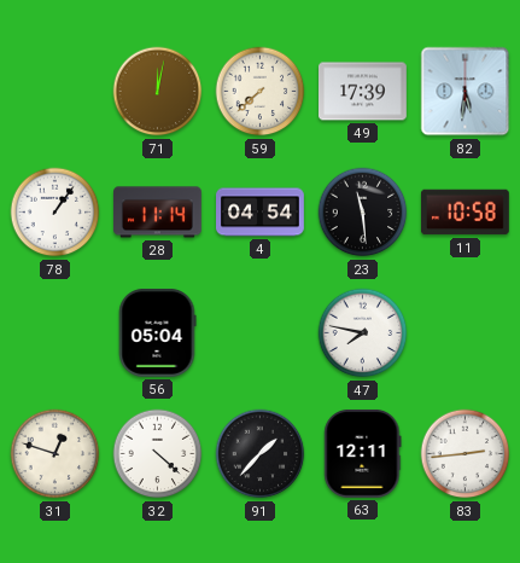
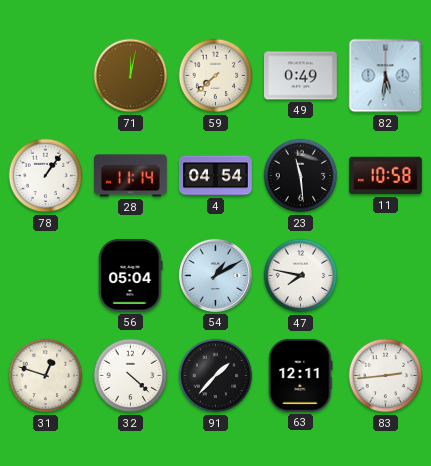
49: 17:39 -> 0:49 (301, 76)
54: none -> 1:10 (215, 275)
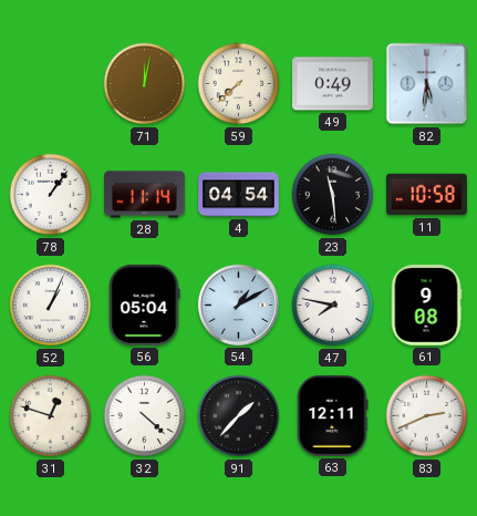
52: none -> 1:04 (51, 306)
61: none -> 9:08 (426, 306)
83: 2:44 -> 2:41 (427, 416)
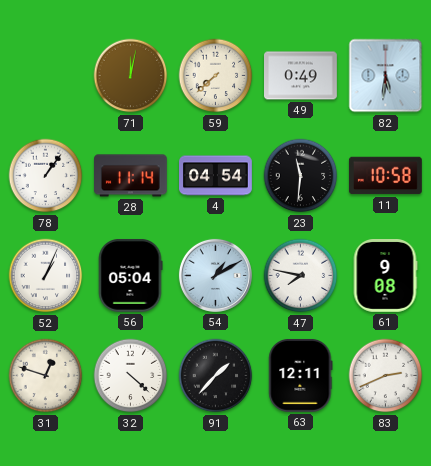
23: 11:29 -> 11:31 (301, 176)
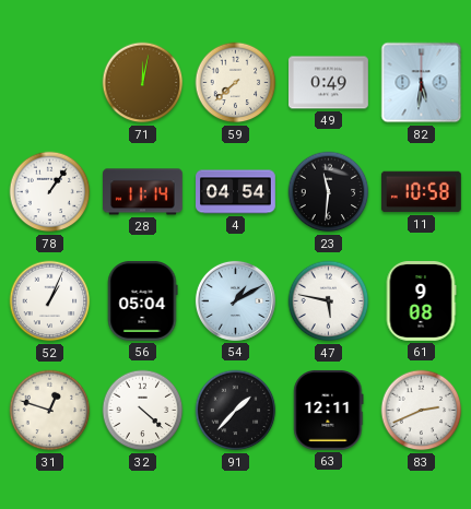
47: 7:47 -> 5:47 (329, 301)
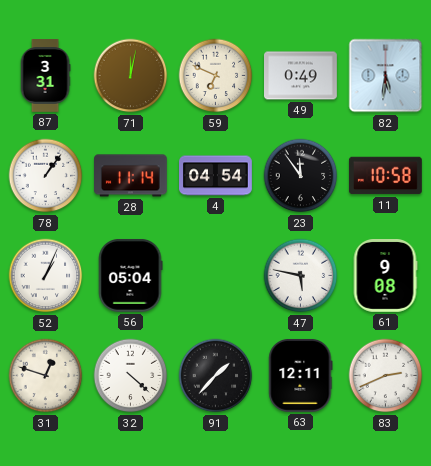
87: none -> 3:31 (45, 76)
59: 7:38 -> 6:49 (216, 76)
23: 11:31 -> 11:54 (301, 176)
54: 1:10 -> none (235, 300)
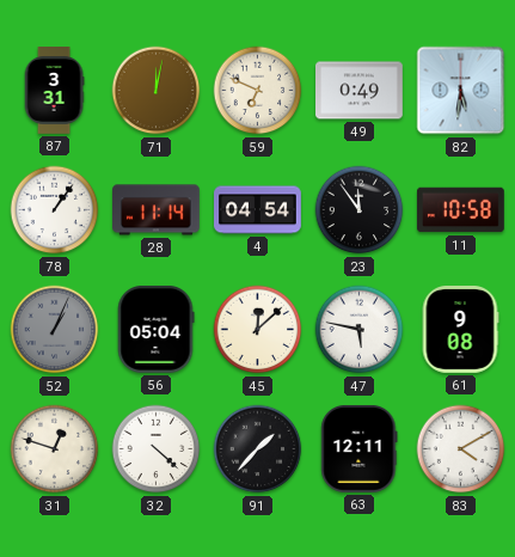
52 dial: white -> grey (55, 330)
45: none -> 12:08 (258, 330)
83: 2:41 -> 4:10 (461, 449)
